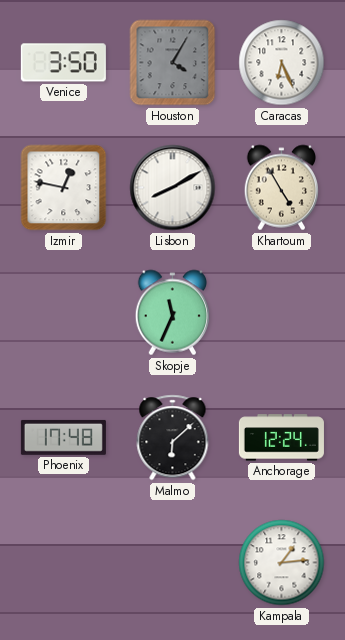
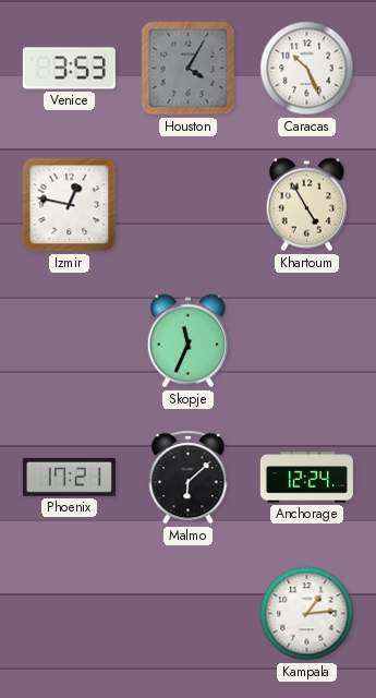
Venice: 3:50 -> 3:53 (69, 69)
Caracas: 6:26 -> 10:26 (307, 69)
Lisbon: 8:10 -> none (173, 188)
Phoenix: 17:48 -> 17:21 (69, 477)
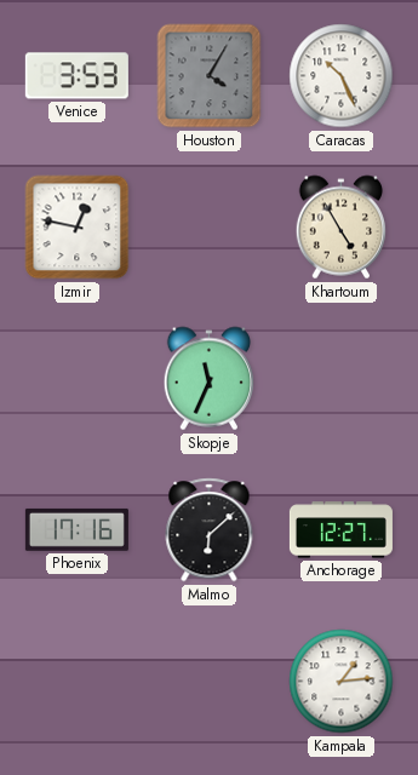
Phoenix: 17:21 -> 17:16 (76, 529)
Anchorage: 12:24 -> 12:27 (340, 530)
